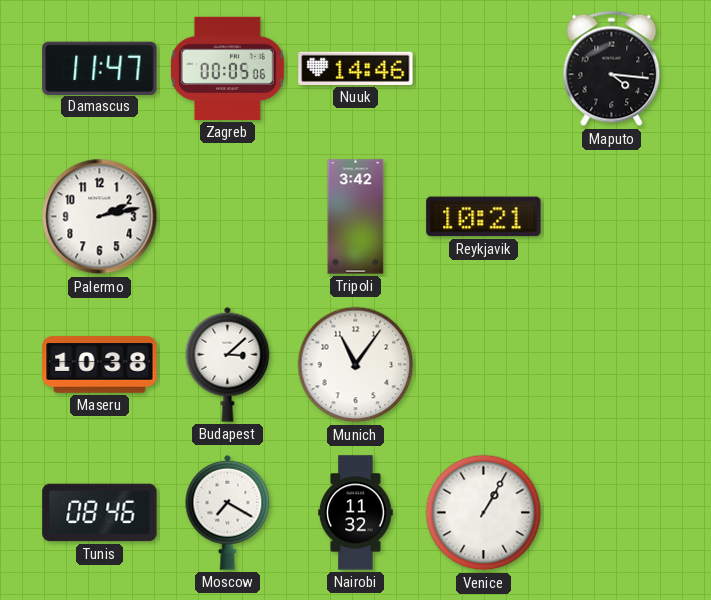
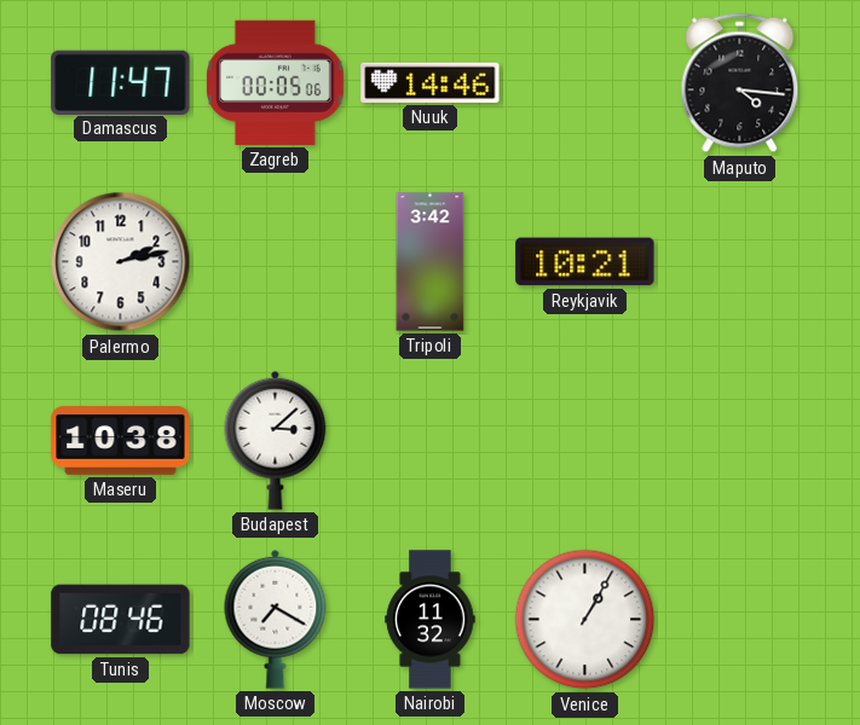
Munich: 11:06 -> none (356, 365)
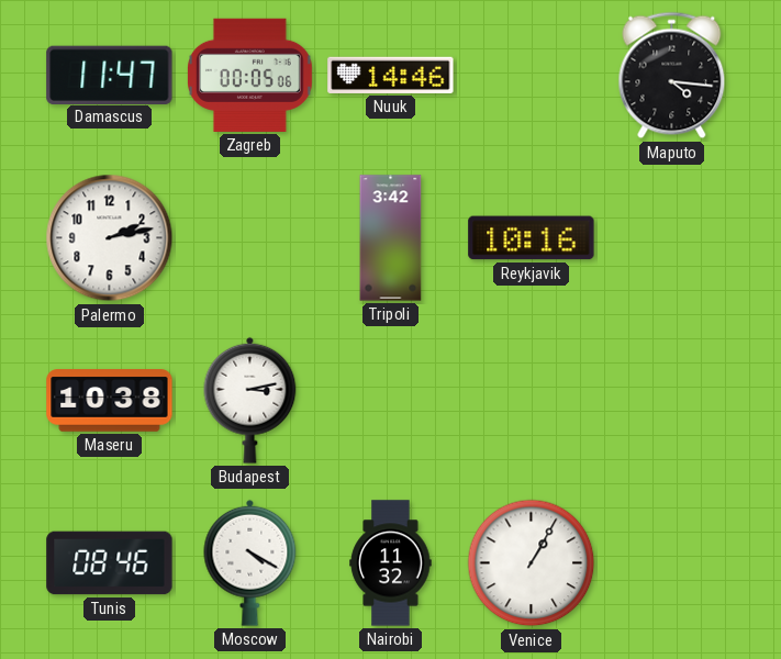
Reykjavik: 10:21 -> 10:16 (532, 238)
Budapest: 3:08 -> 3:13 (250, 400)
Moscow: 7:20 -> 4:20 (250, 562)
